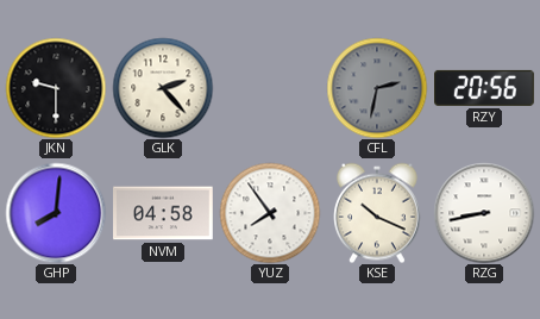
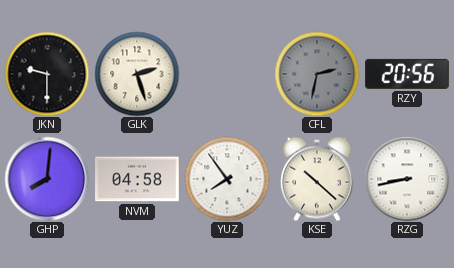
GLK: 2:23 -> 2:27 (137, 74)
KSE: 10:19 -> 10:22 (318, 179)
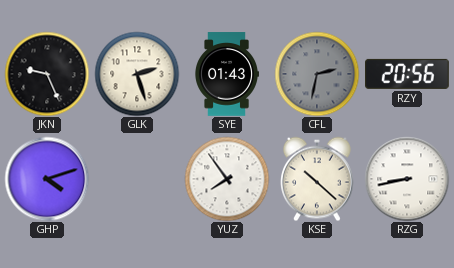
JKN: 9:30 -> 9:26 (47, 74)
SYE: none -> 01:43 (227, 74)
GHP: 8:01 -> 4:12 (47, 179)
NVM: 04:58 -> none (137, 179)
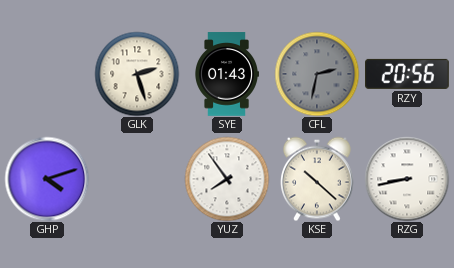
JKN: 9:26 -> none (47, 74)
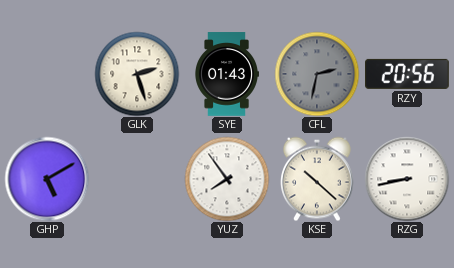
GHP: 4:12 -> 5:10 (47, 179)
